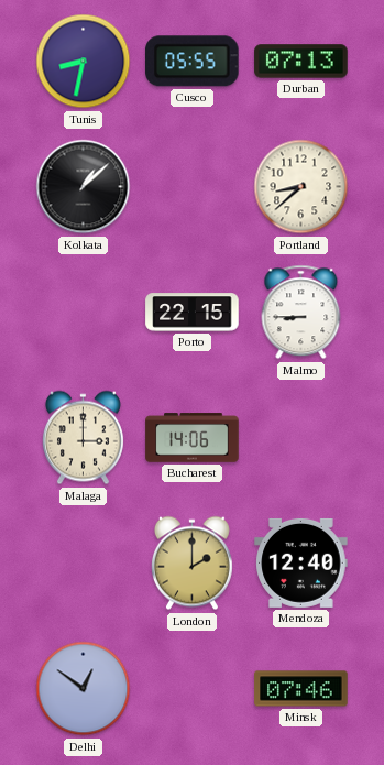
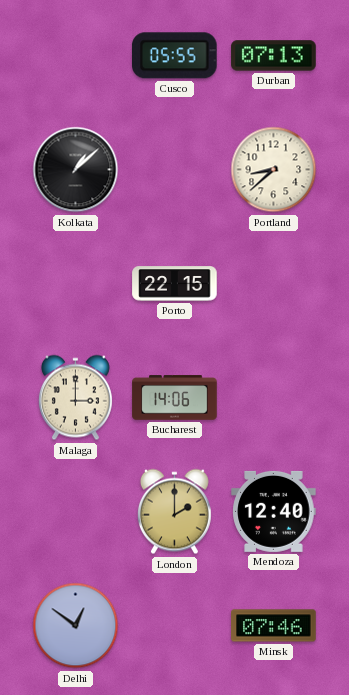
Tunis: 8:32 -> none (84, 62)
Malmo: 8:45 -> none (301, 313)
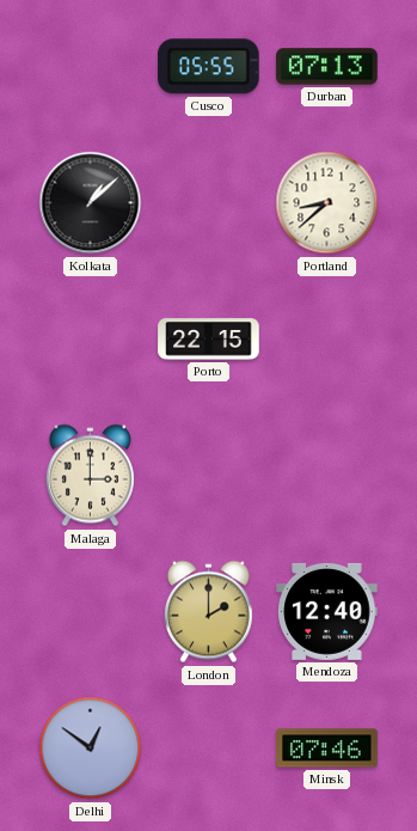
Bucharest: 14:06 -> none (175, 398)
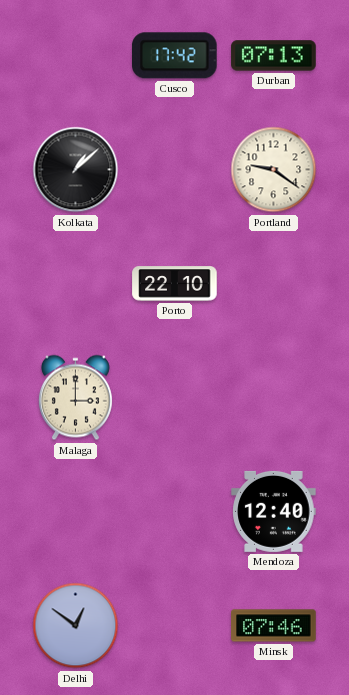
Cusco: 05:55 -> 17:42 (175, 56)
Portland: 8:38 -> 9:21 (274, 170)
Porto: 22:15 -> 22:10 (175, 284)
London: 2:00 -> none (208, 612)
